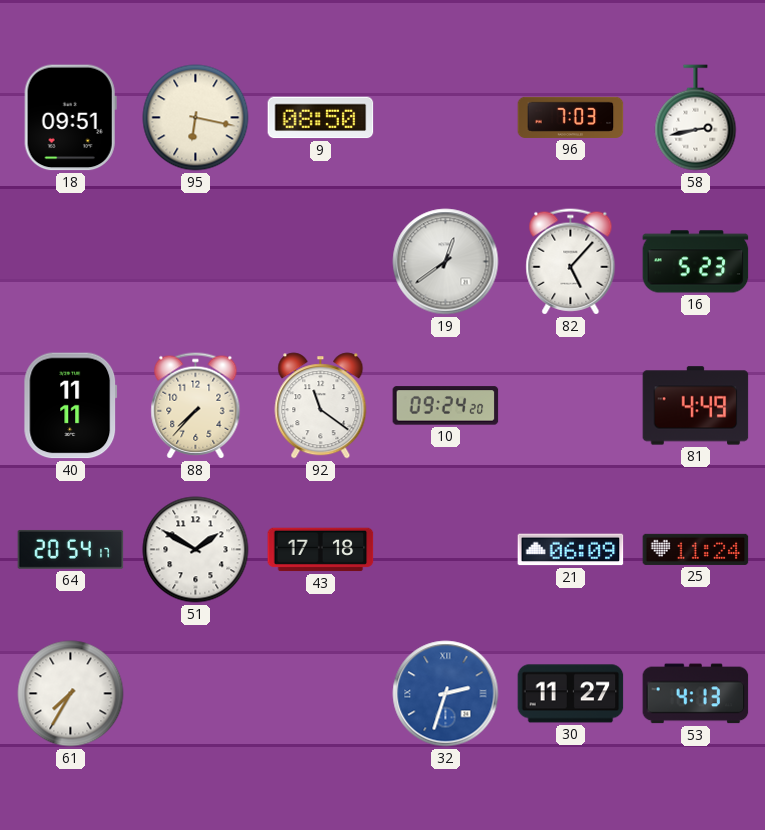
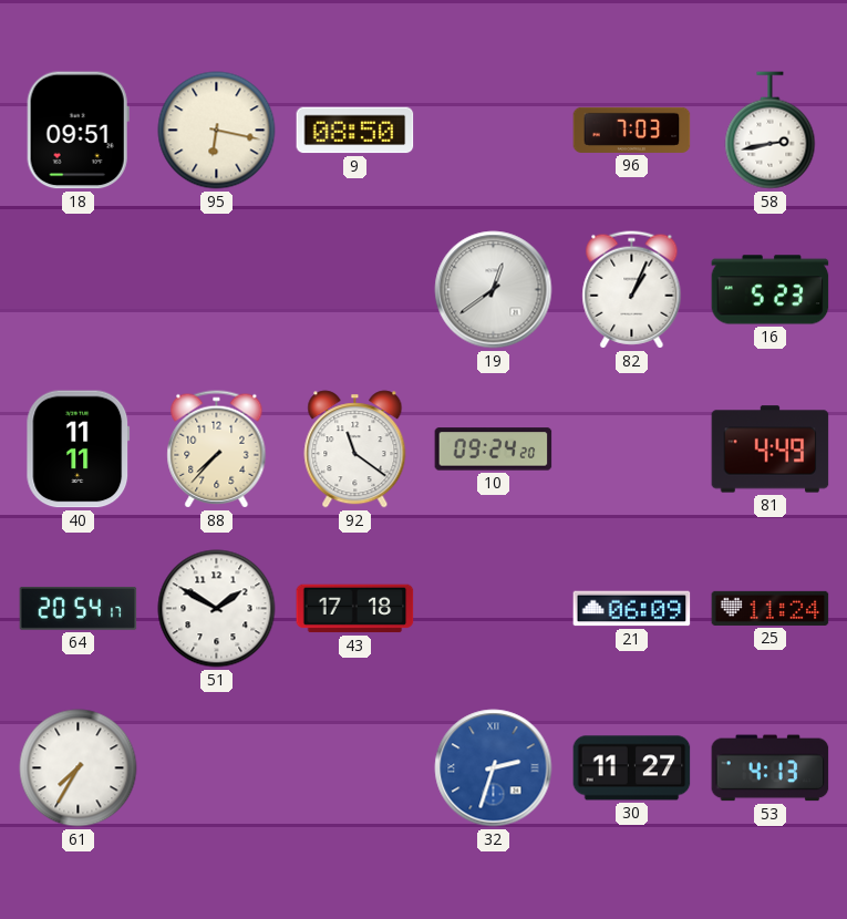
82: 5:07 -> 1:04 (632, 290)
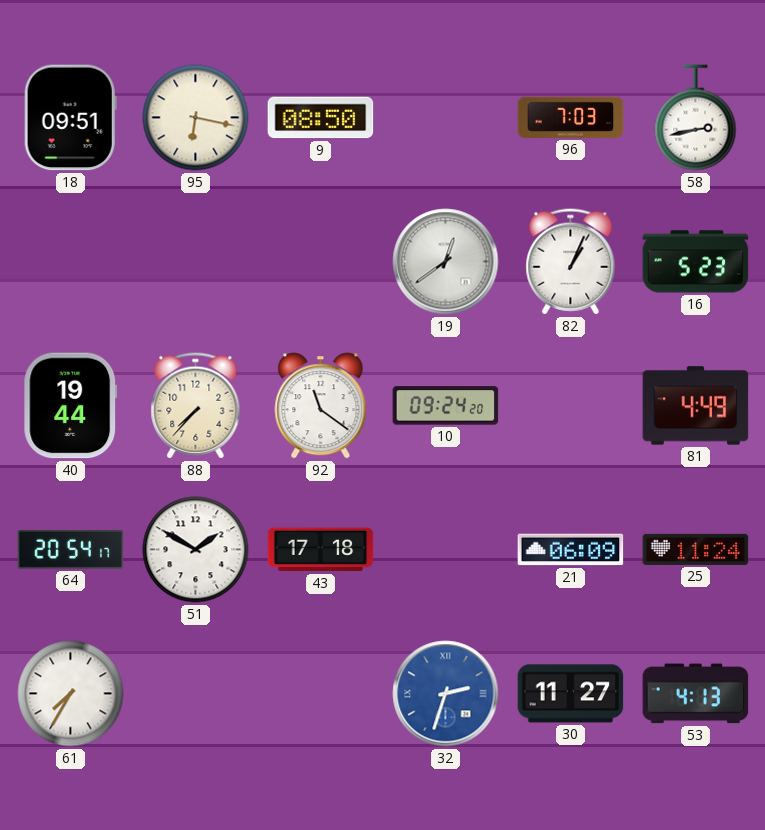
40: 11:11 -> 19:44 (71, 406)
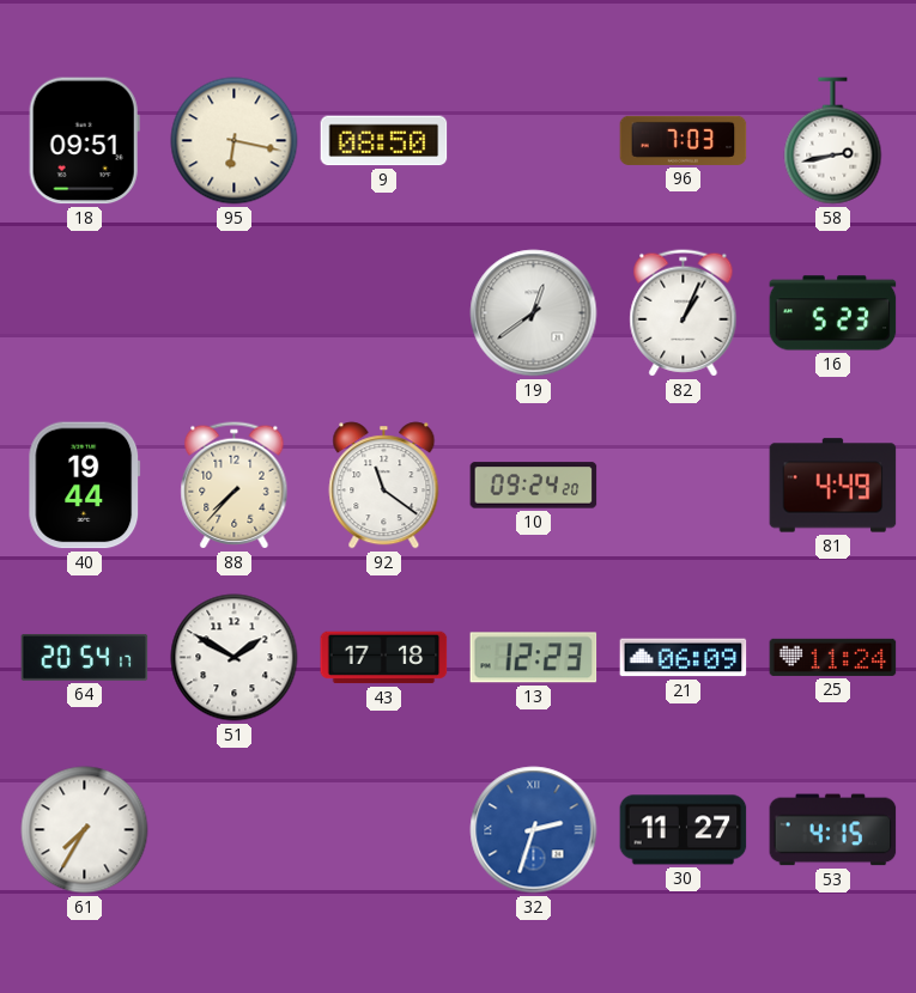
13: none -> 12:23 (534, 658)
53: 4:13 -> 4:15 (833, 830)
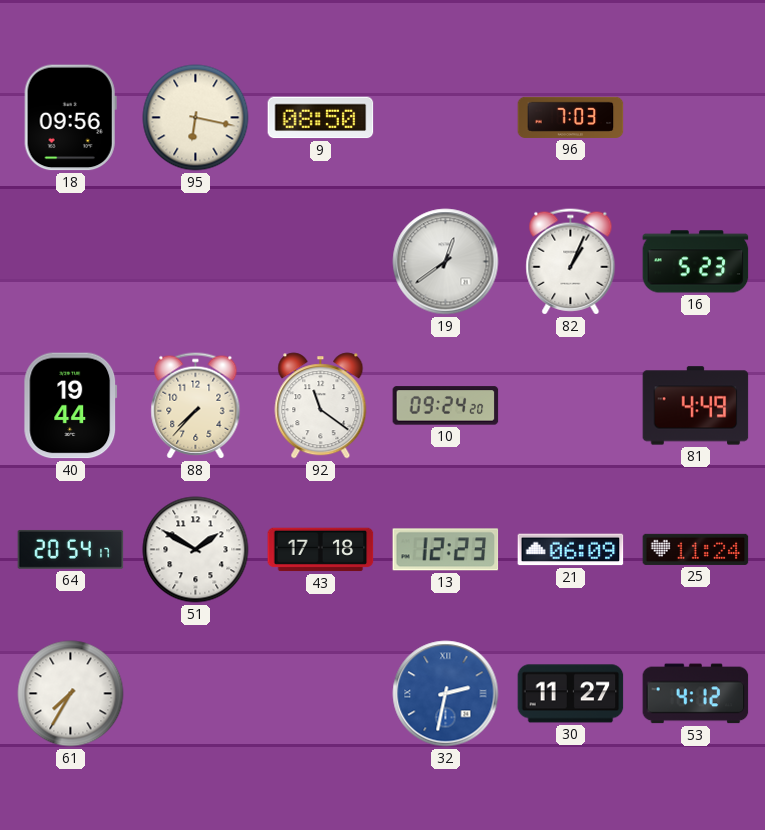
18: 09:51 -> 09:56 (70, 118)
58: 2:43 -> none (833, 141)
32: 2:33 -> 2:32 (446, 694)
53: 4:15 -> 4:12 (696, 694)
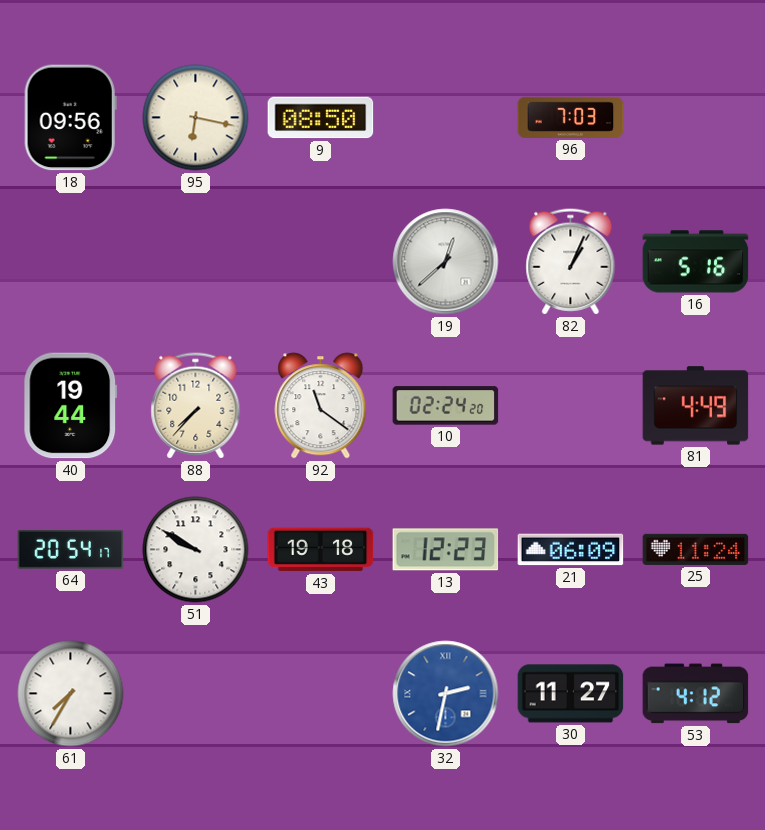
19: 12:39 -> 12:38 (446, 262)
16: 5:23 -> 5:16 (696, 262)
10: 09:24 -> 02:24 (446, 406)
51: 1:50 -> 9:50 (196, 550)
43: 17:18 -> 19:18 (321, 550)
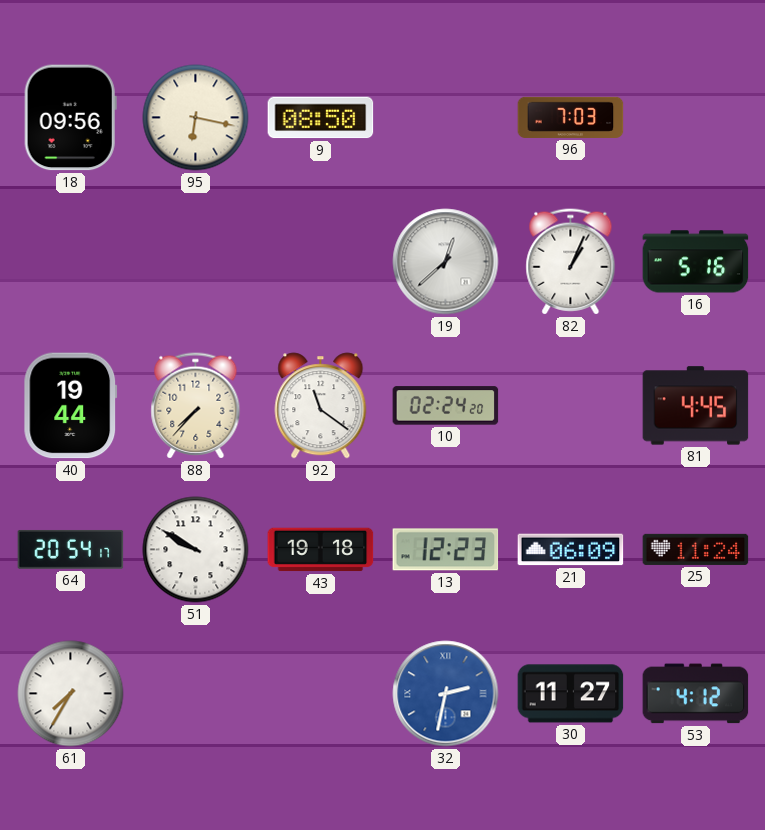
81: 4:49 -> 4:45 (696, 406)
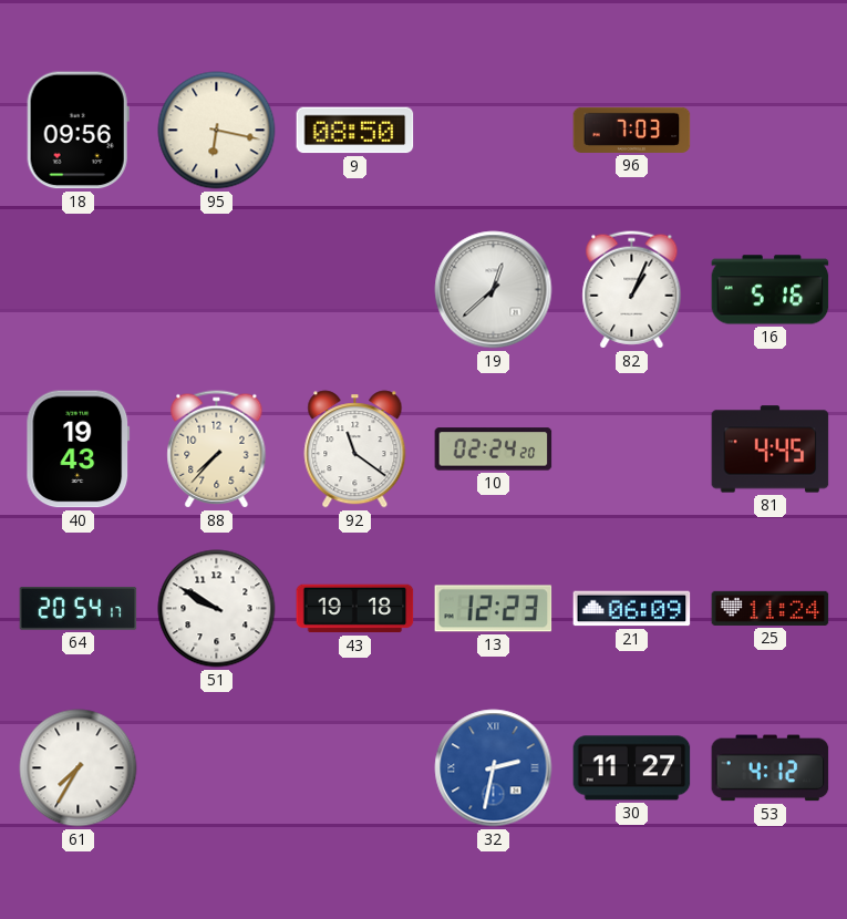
40: 19:44 -> 19:43 (79, 450)
